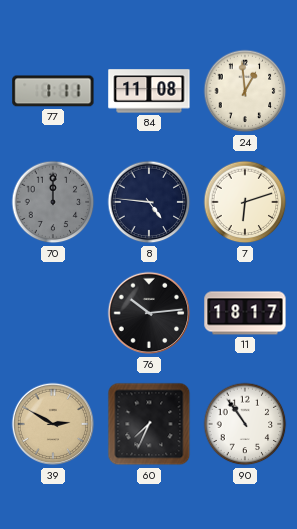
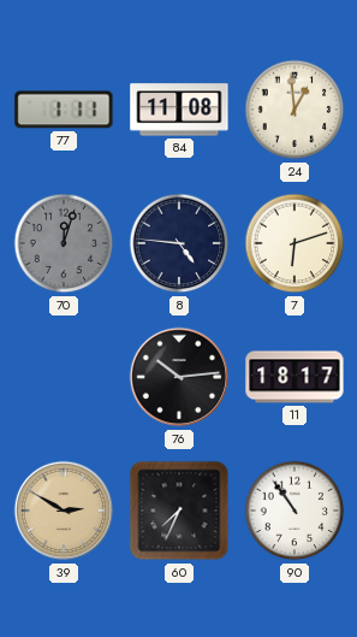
70: 12:00 -> 12:03 (64, 243)
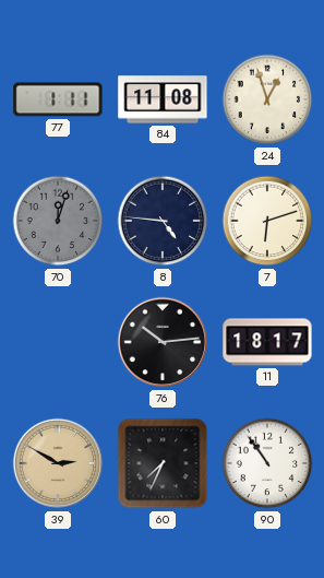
24: 12:59 -> 12:57 (267, 99)
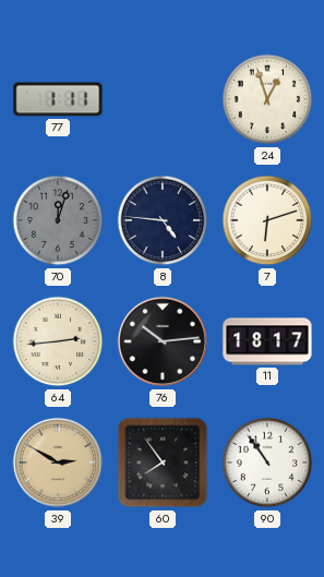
84: 11:08 -> none (163, 99)
64: none -> 2:44 (58, 341)
60: 7:34 -> 7:54 (163, 462)
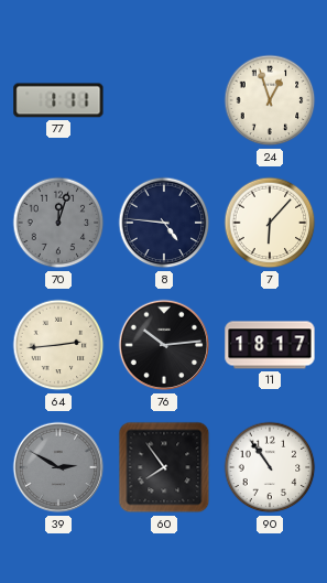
7: 6:12 -> 6:07 (270, 223)
39 dial: champagne -> grey (58, 467)
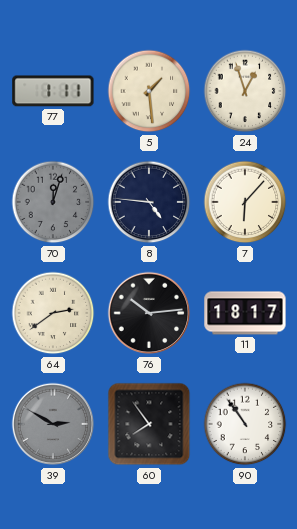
5: none -> 1:29 (149, 91)
64: 2:44 -> 2:39 (53, 313)
